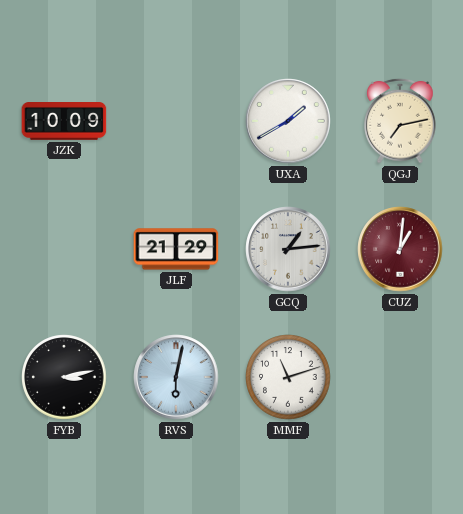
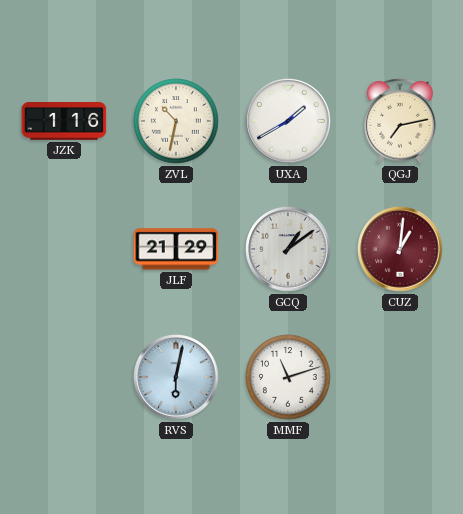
JZK: 10:09 -> 1:16 (64, 122)
ZVL: none -> 10:32 (176, 121)
GCQ: 1:14 -> 1:09 (288, 249)
FYB: 3:13 -> none (64, 377)
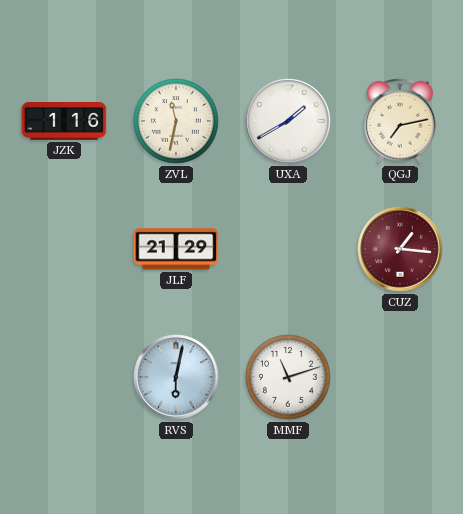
ZVL: 10:32 -> 11:32 (176, 121)
GCQ: 1:09 -> none (288, 249)
CUZ: 1:01 -> 1:16 (400, 249)
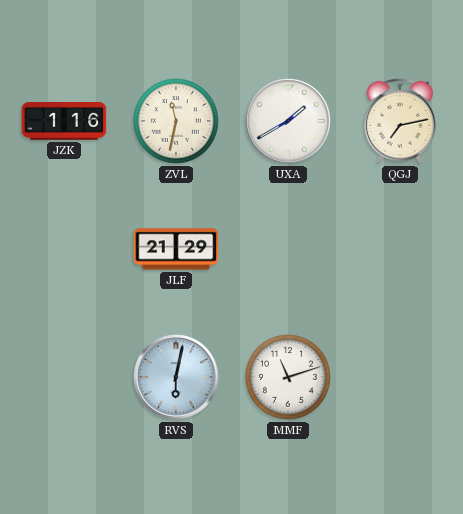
CUZ: 1:16 -> none (400, 249)
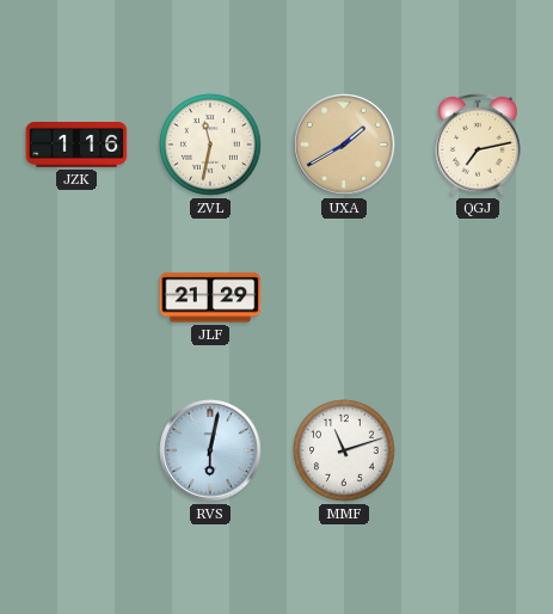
UXA dial: white -> champagne (344, 145)
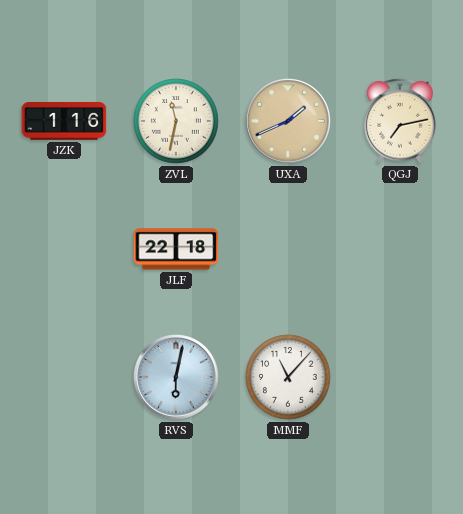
UXA: 1:40 -> 1:41 (288, 121)
JLF: 21:29 -> 22:18 (176, 249)
MMF: 11:12 -> 11:07 (288, 377)
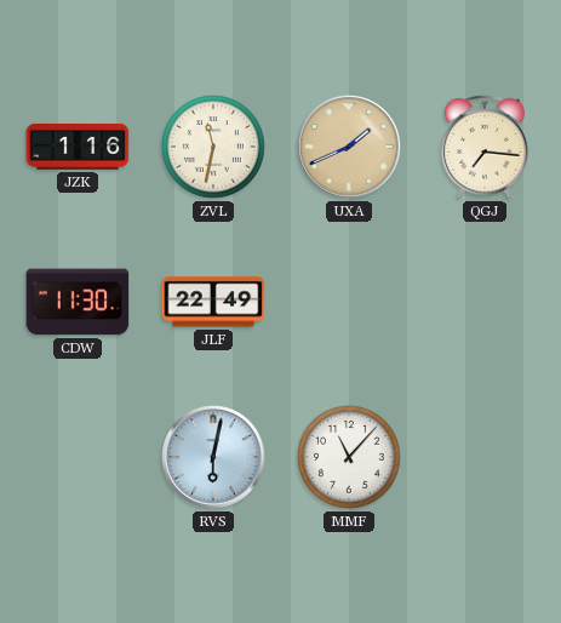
QGJ: 7:13 -> 7:16 (485, 147)
CDW: none -> 11:30 (78, 302)
JLF: 22:18 -> 22:49 (213, 302)
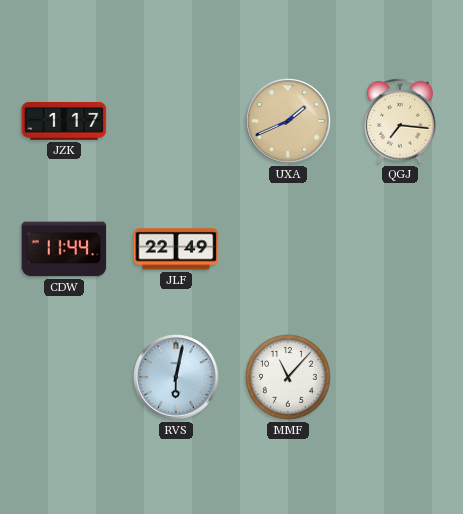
JZK: 1:16 -> 1:17 (64, 122)
ZVL: 11:32 -> none (213, 147)
CDW: 11:30 -> 11:44 (64, 249)
